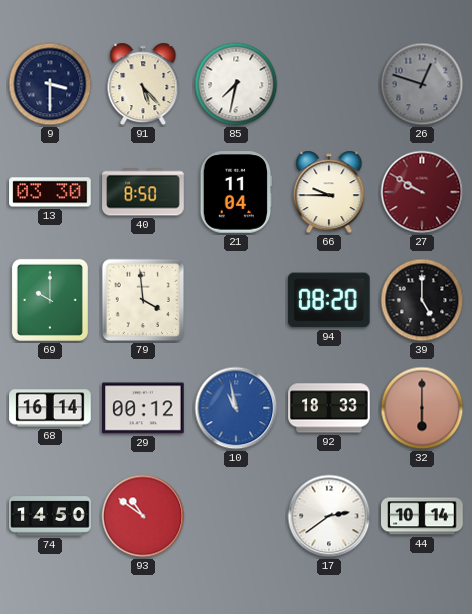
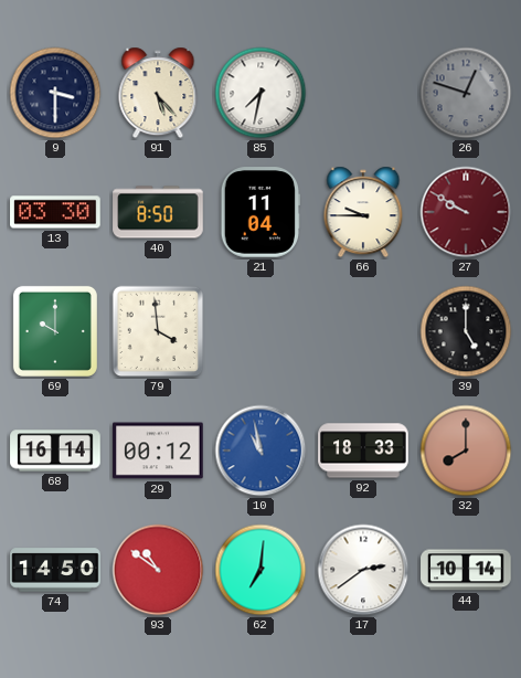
94: 08:20 -> none (330, 300)
32: 6:00 -> 8:00 (466, 451)
62: none -> 7:01 (260, 570)
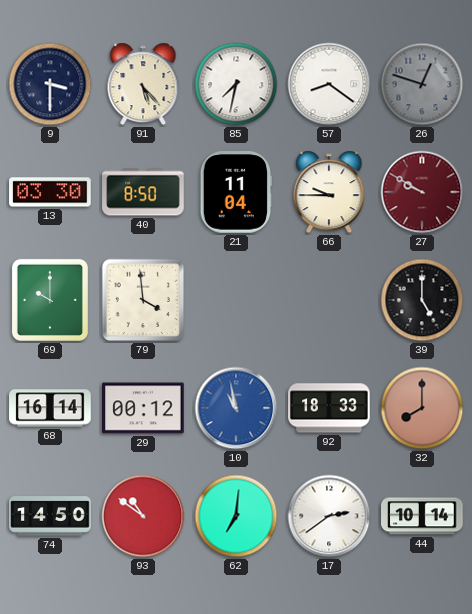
57: none -> 8:21 (329, 84)
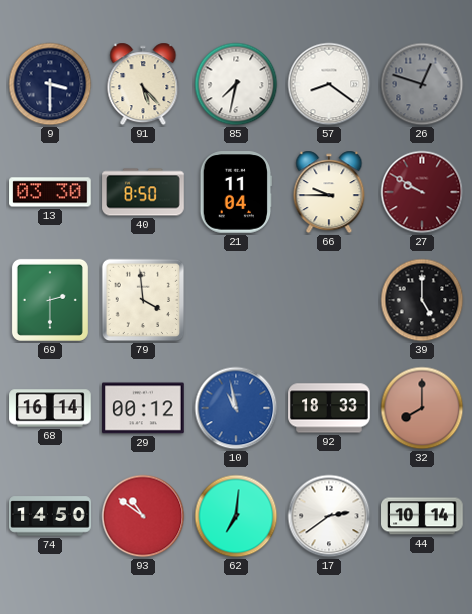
69: 10:00 -> 2:30 (50, 300)
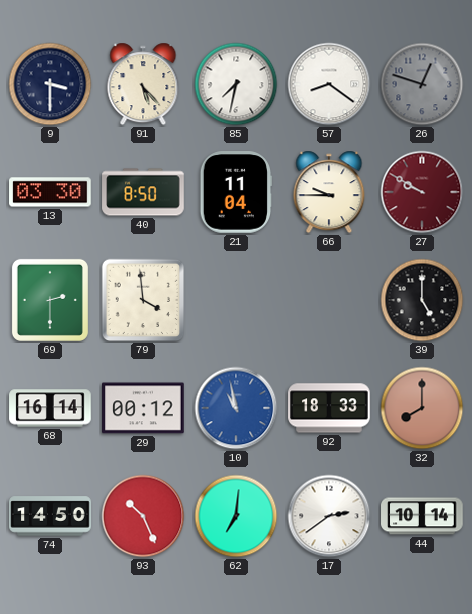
93: 10:51 -> 10:26 (143, 516)
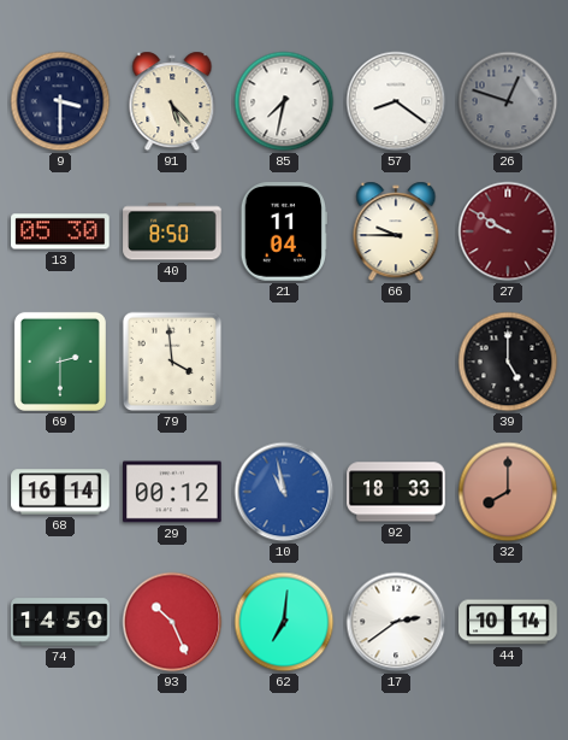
13: 03:30 -> 05:30 (60, 231)
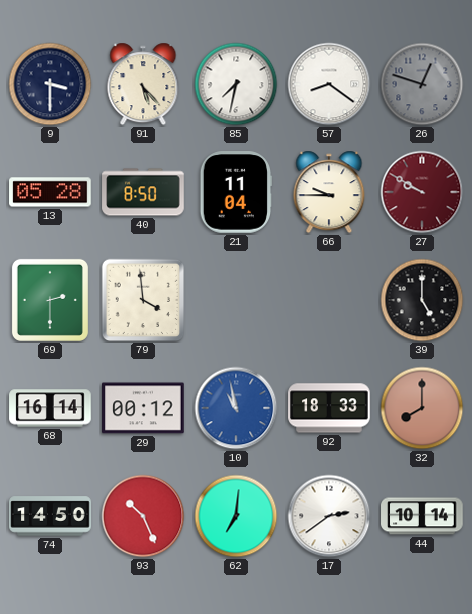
13: 05:30 -> 05:28 (50, 192)
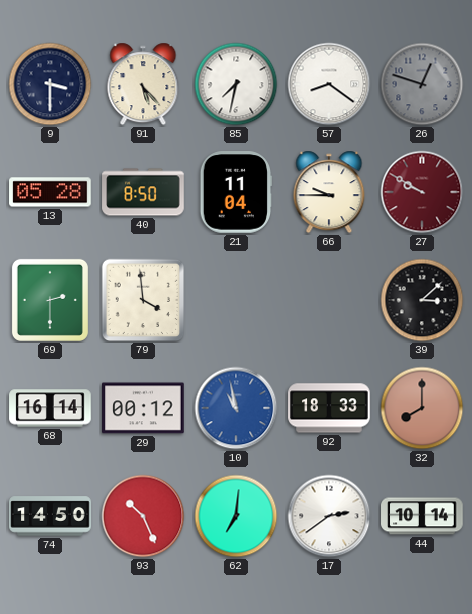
39: 5:00 -> 3:08 (422, 300)
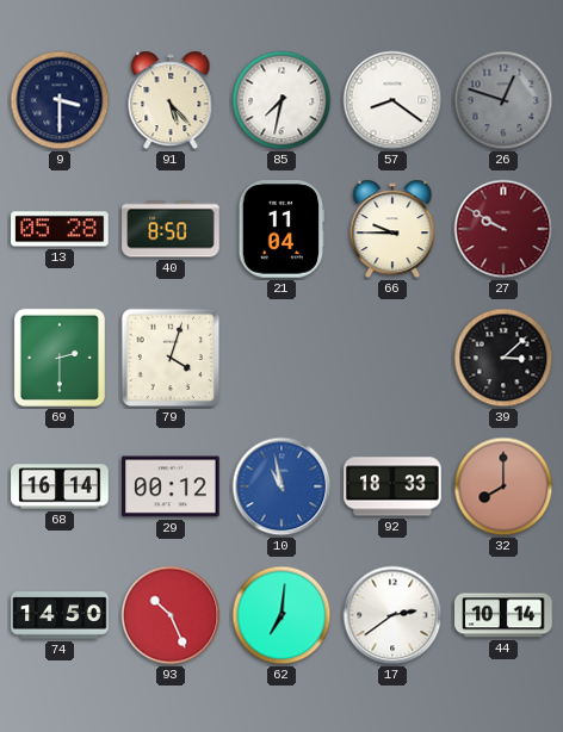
79: 3:59 -> 4:03 (171, 358)
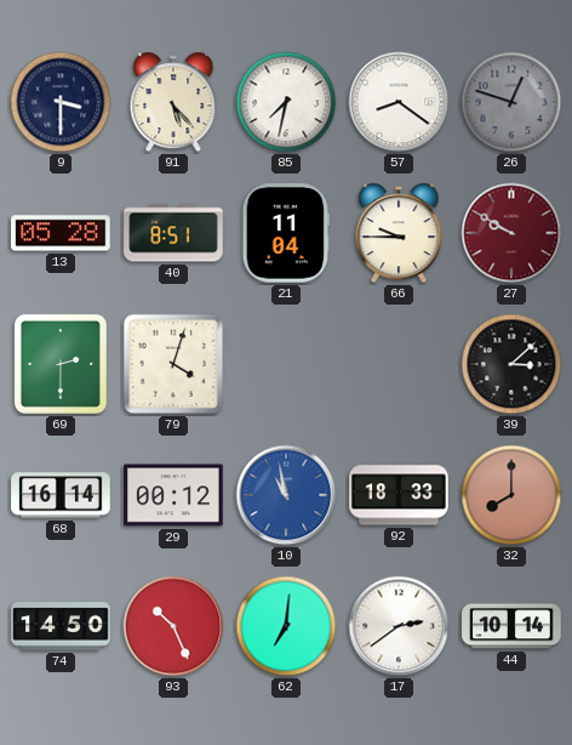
40: 8:50 -> 8:51 (173, 233)
